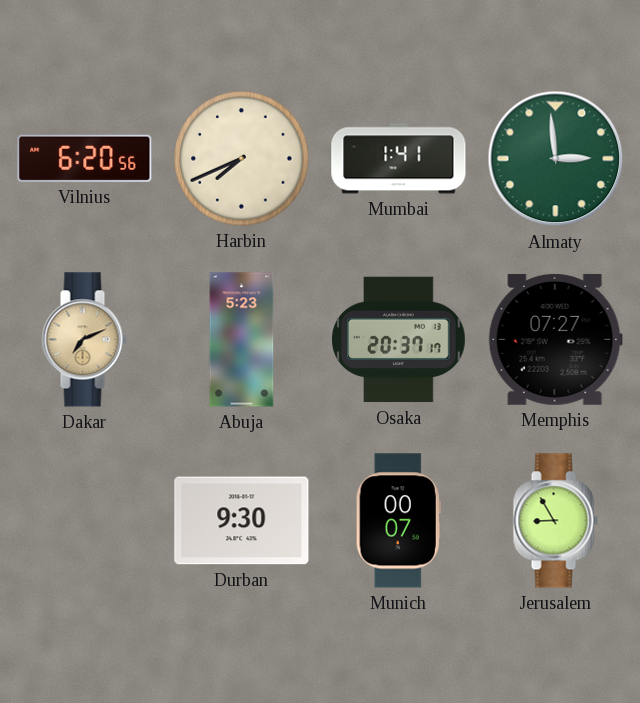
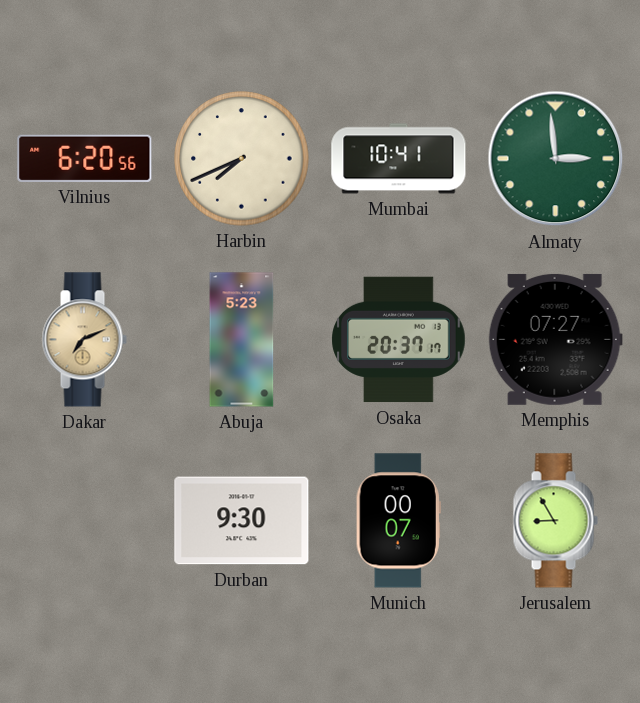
Mumbai: 1:41 -> 10:41 (399, 159)
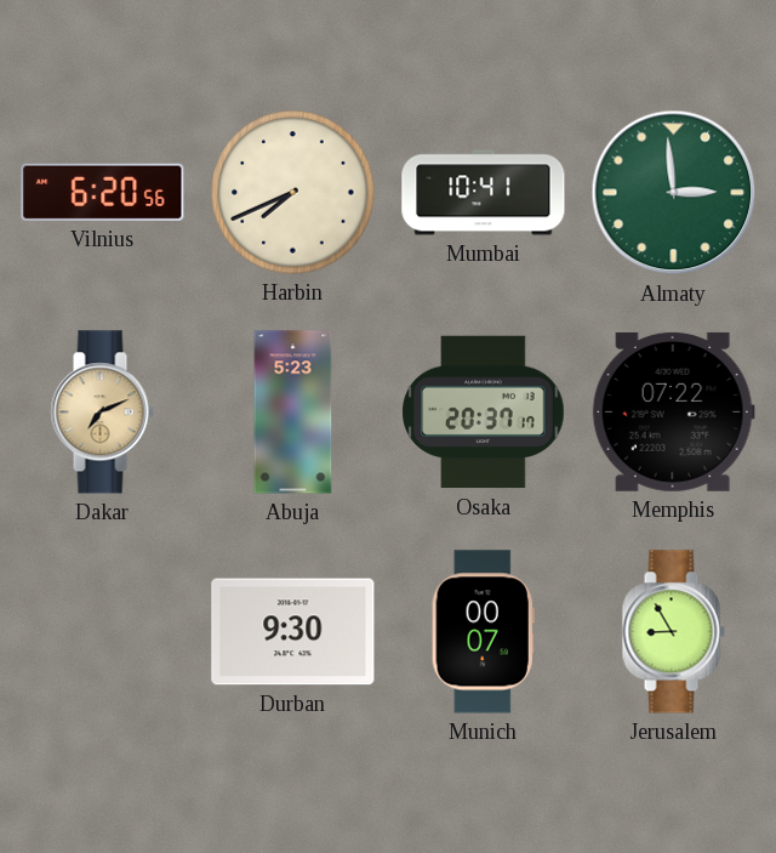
Memphis: 07:27 -> 07:22 (673, 411)
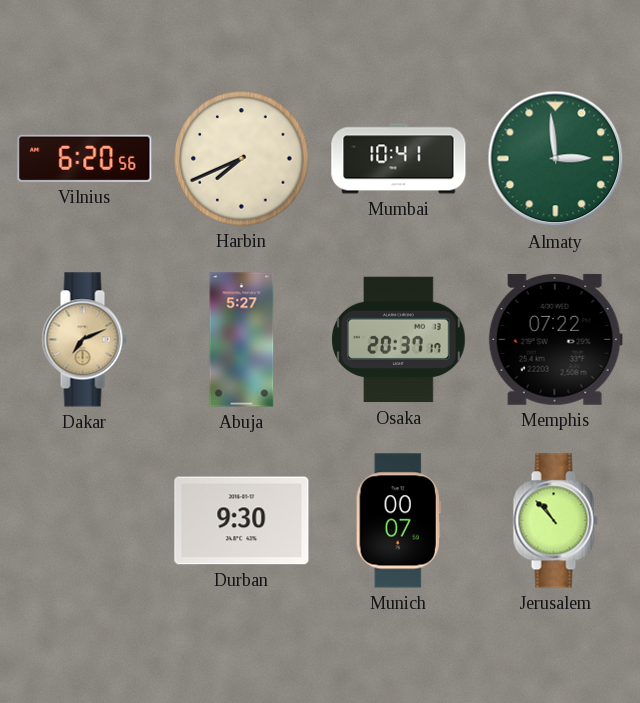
Abuja: 5:23 -> 5:27 (242, 340)
Jerusalem: 8:55 -> 10:53 (555, 521)
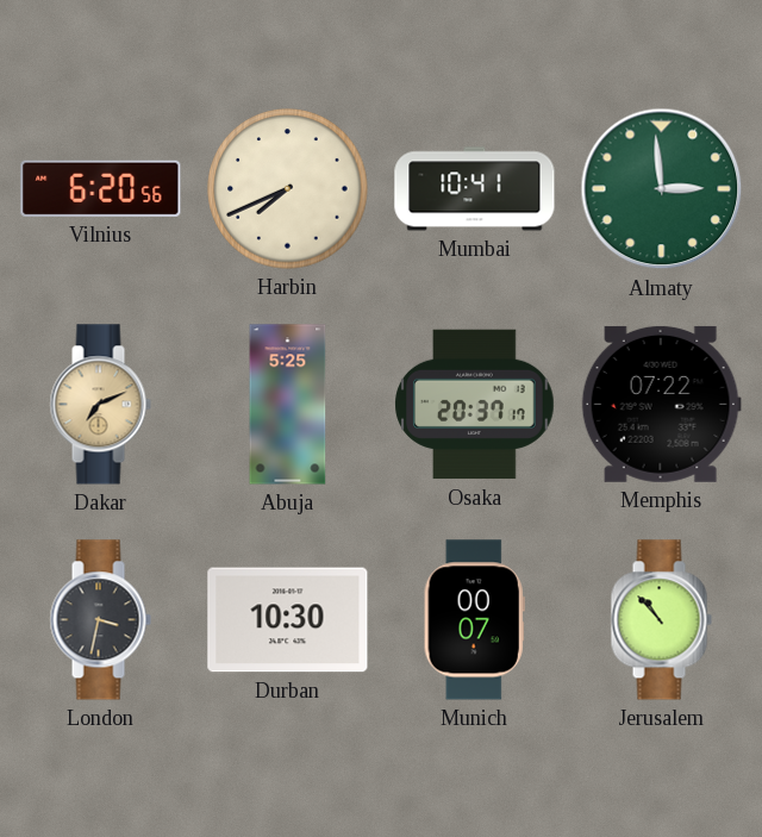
Abuja: 5:27 -> 5:25 (288, 405)
London: none -> 3:32 (100, 620)
Durban: 9:30 -> 10:30 (288, 620)
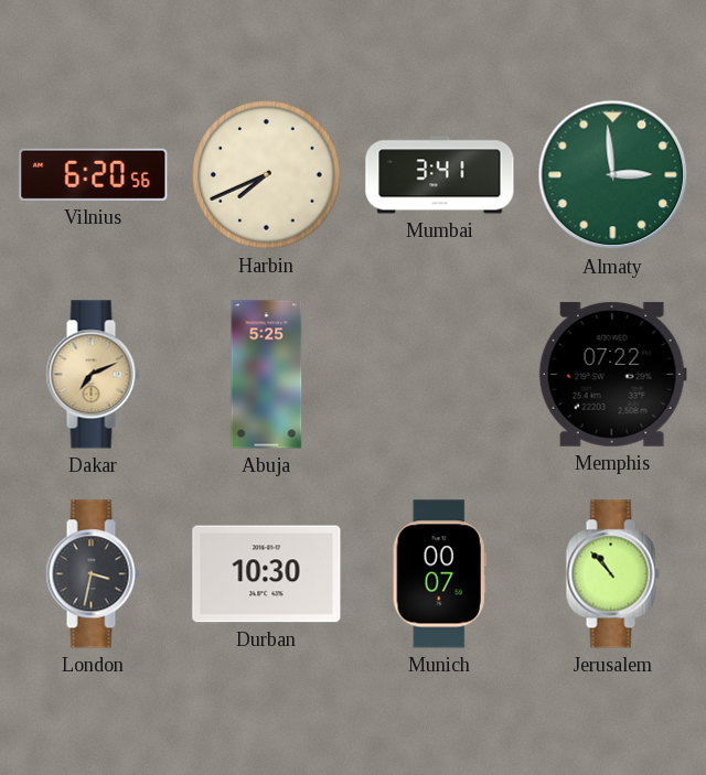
Mumbai: 10:41 -> 3:41 (440, 175)
Osaka: 20:37 -> none (475, 405)
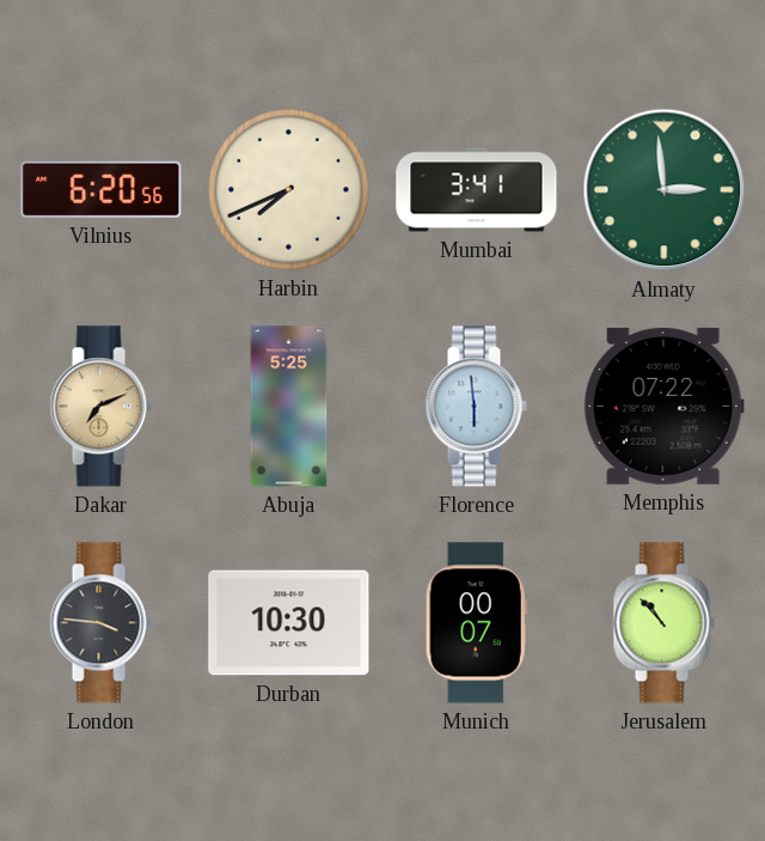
Florence: none -> 5:59 (476, 407)
London: 3:32 -> 3:46 (100, 623)
